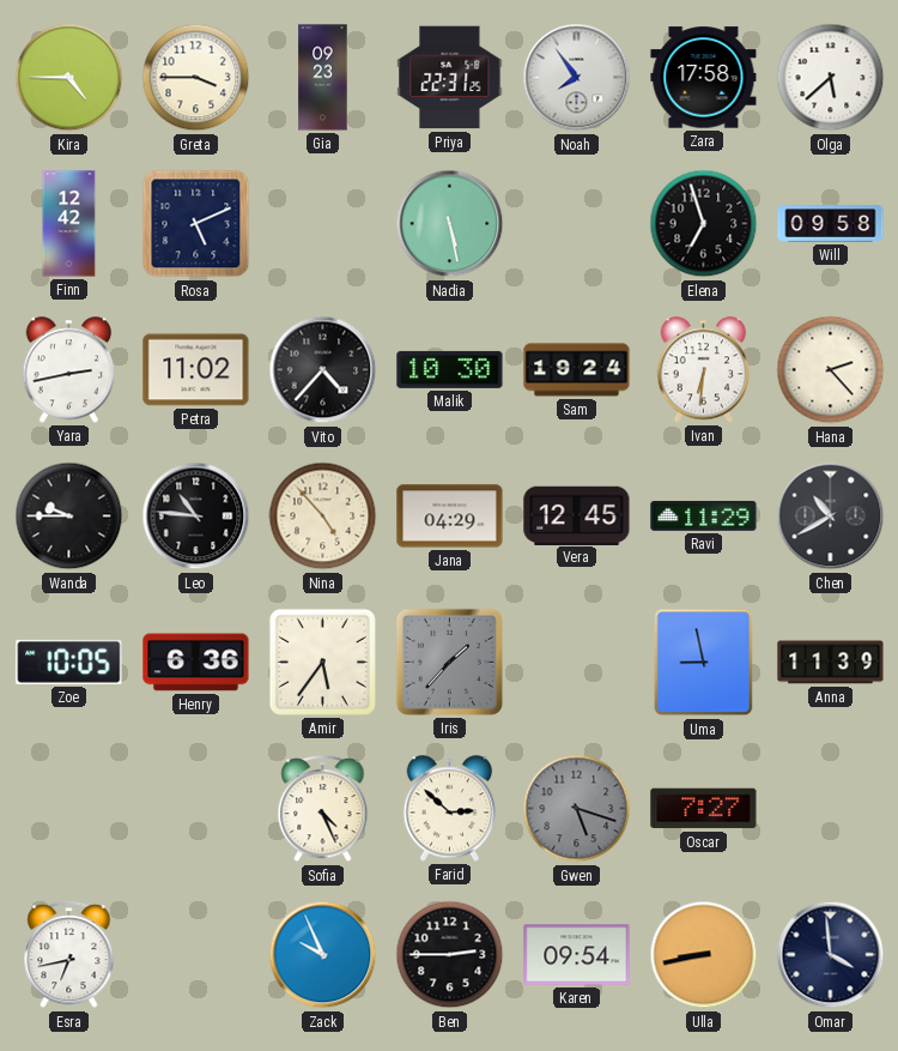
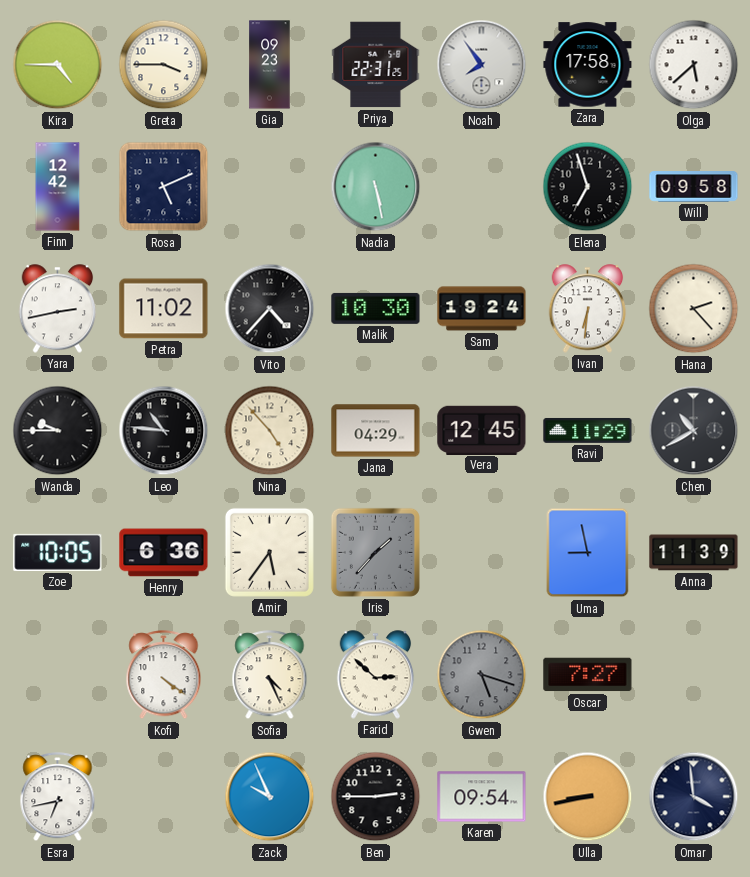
Kofi: none -> 4:21 (164, 675)
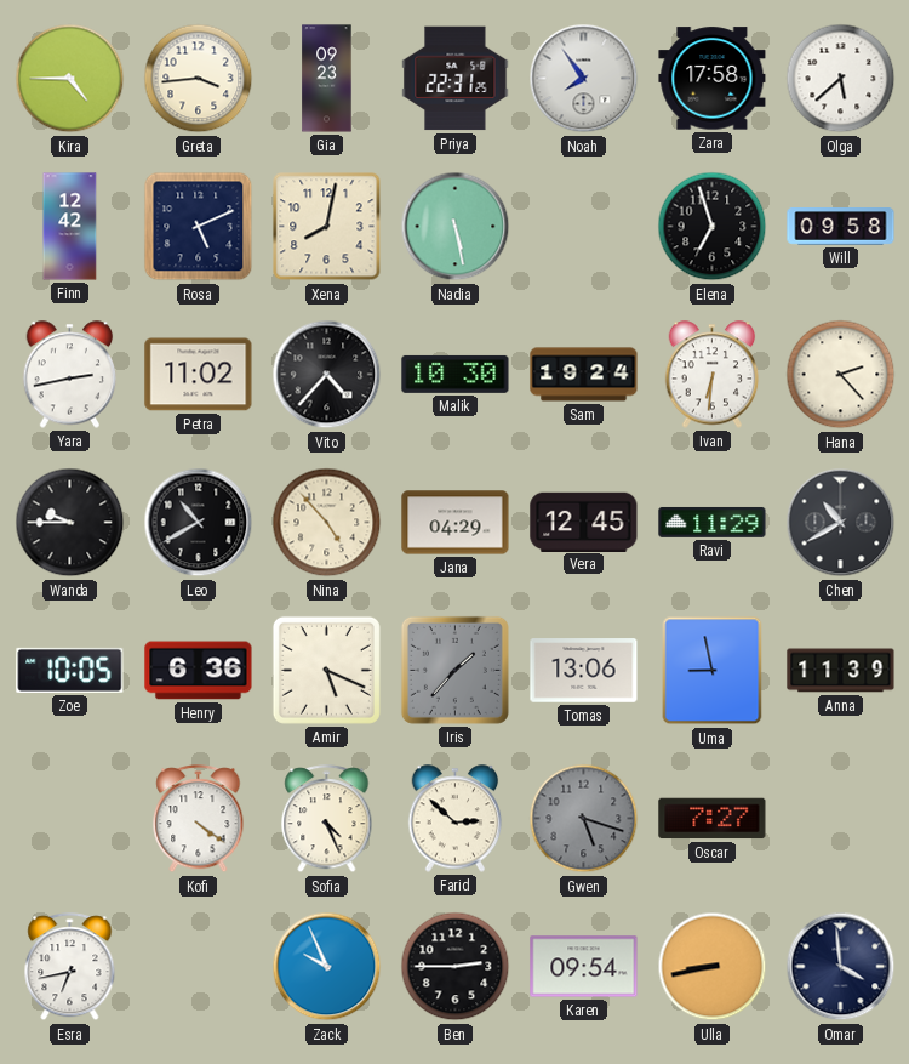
Greta: 3:45 -> 3:44 (199, 79)
Xena: none -> 8:02 (327, 227)
Leo: 10:46 -> 10:40 (199, 523)
Amir: 5:36 -> 5:19 (326, 670)
Tomas: none -> 13:06 (584, 671)
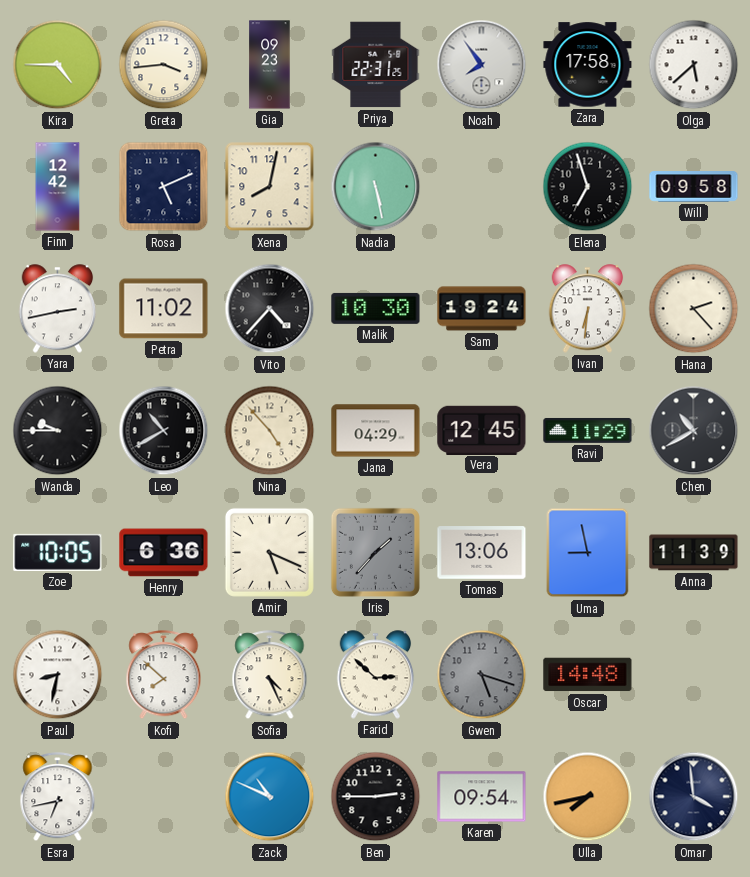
Paul: none -> 8:32 (58, 675)
Kofi: 4:21 -> 7:52 (164, 675)
Oscar: 7:27 -> 14:48 (588, 675)
Zack: 9:56 -> 10:49 (270, 797)
Ulla: 8:43 -> 7:43 (588, 797)
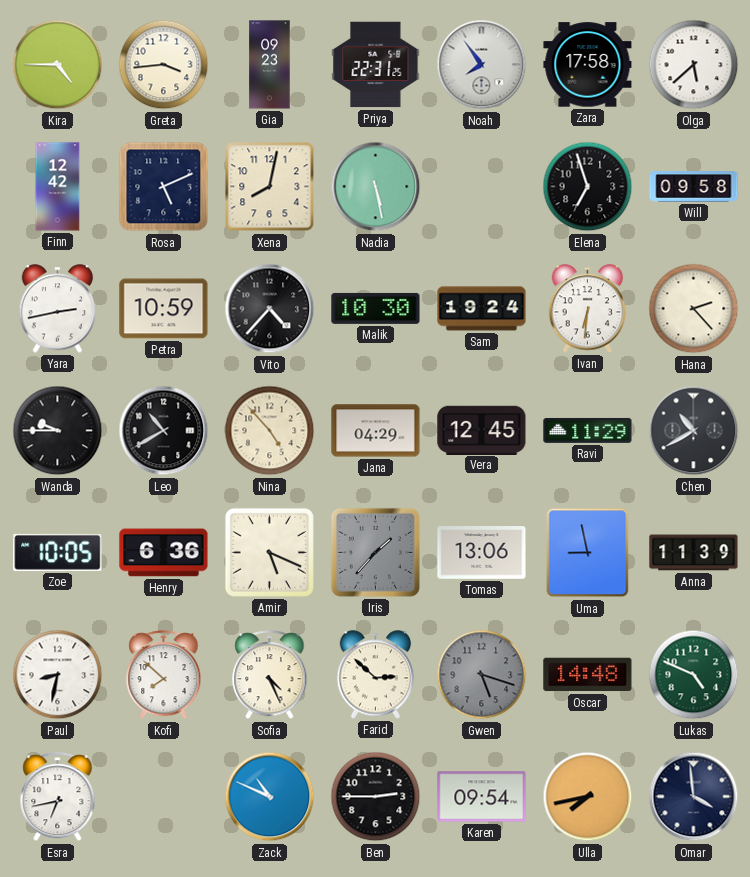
Petra: 11:02 -> 10:59 (164, 309)
Lukas: none -> 4:49 (694, 675)
